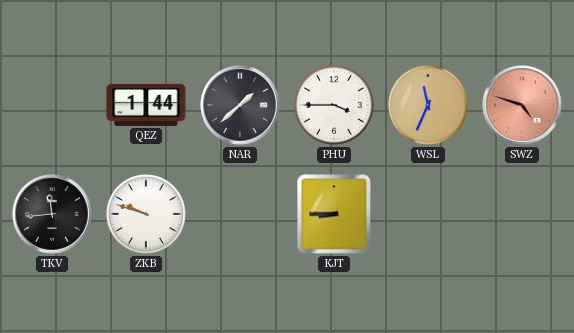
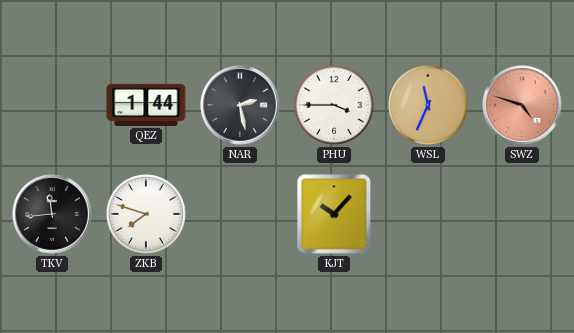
NAR: 1:38 -> 2:28 (240, 105)
ZKB: 9:48 -> 7:48 (146, 214)
KJT: 8:45 -> 10:07 (334, 214)
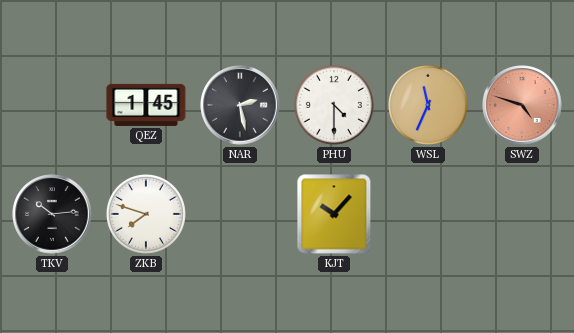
QEZ: 1:44 -> 1:45 (146, 105)
PHU: 3:45 -> 4:30 (334, 105)
TKV: 11:44 -> 10:14 (52, 214)
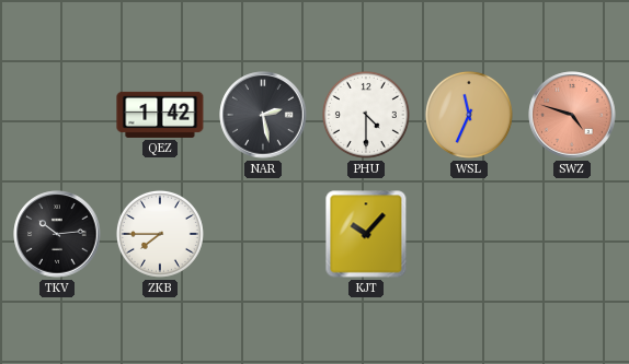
QEZ: 1:45 -> 1:42 (160, 115)
ZKB: 7:48 -> 7:45 (160, 234)
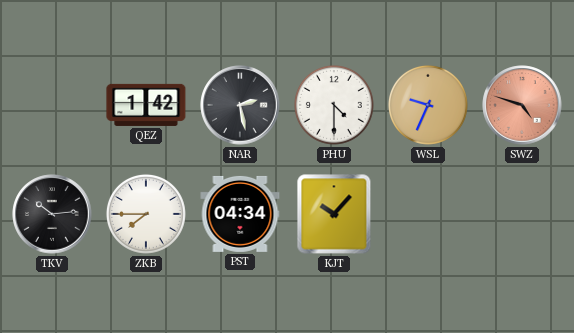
WSL: 11:34 -> 9:34 (428, 105)
PST: none -> 04:34 (240, 214)
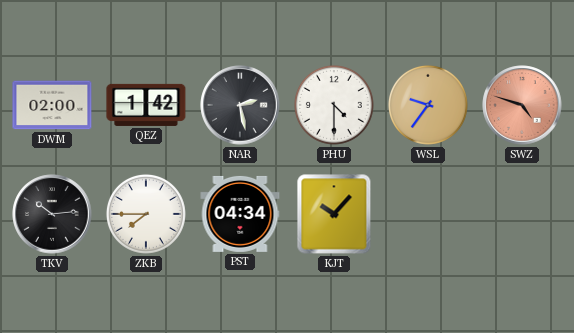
DWM: none -> 02:00 (52, 105)
WSL: 9:34 -> 9:36 (428, 105)
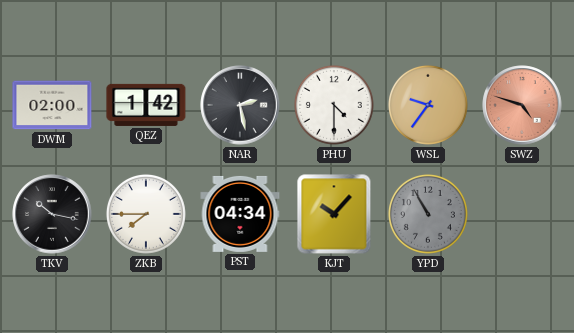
TKV: 10:14 -> 10:17 (52, 214)
YPD: none -> 10:55 (428, 214)
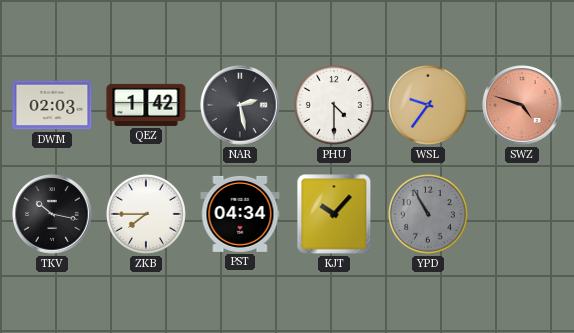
DWM: 02:00 -> 02:03 (52, 105)
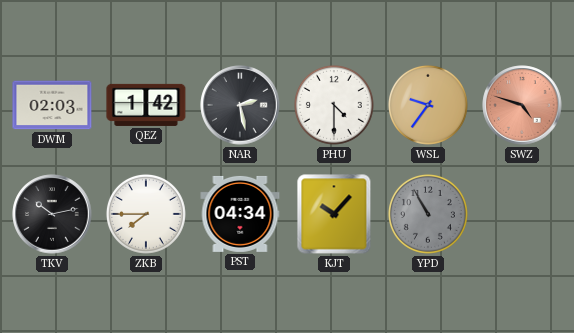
TKV: 10:17 -> 10:13 (52, 214)
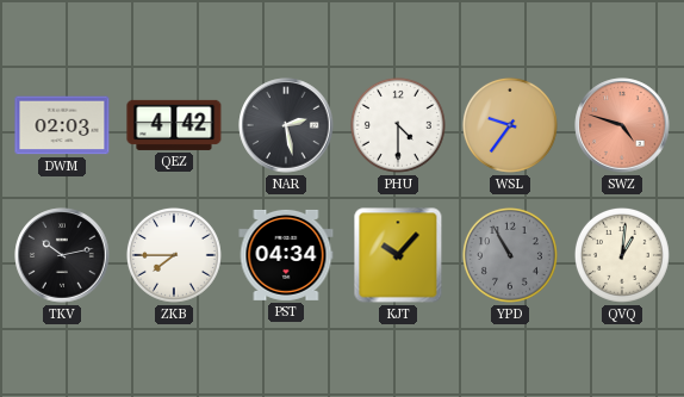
QEZ: 1:42 -> 4:42 (174, 125)
QVQ: none -> 1:01 (622, 255)
